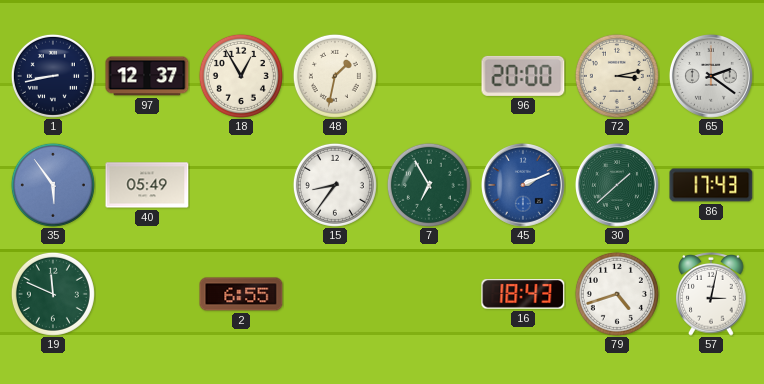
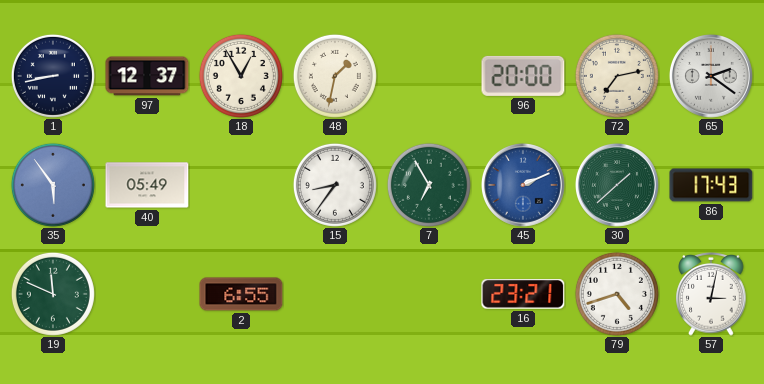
72: 3:13 -> 7:13 (617, 76)
16: 18:43 -> 23:21 (523, 294)
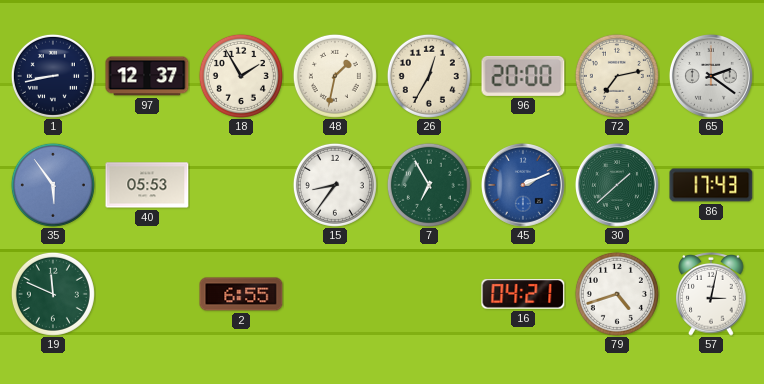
18: 12:55 -> 1:55 (241, 76)
26: none -> 12:35 (429, 76)
40: 05:49 -> 05:53 (147, 185)
16: 23:21 -> 04:21 (523, 294)
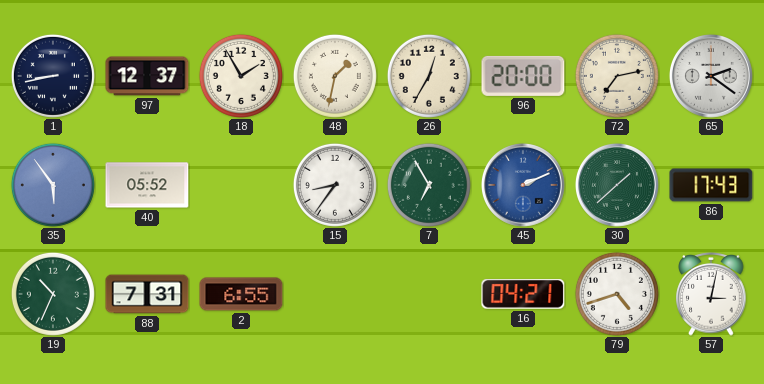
40: 05:53 -> 05:52 (147, 185)
19: 11:49 -> 10:34 (53, 294)
88: none -> 7:31 (147, 294)
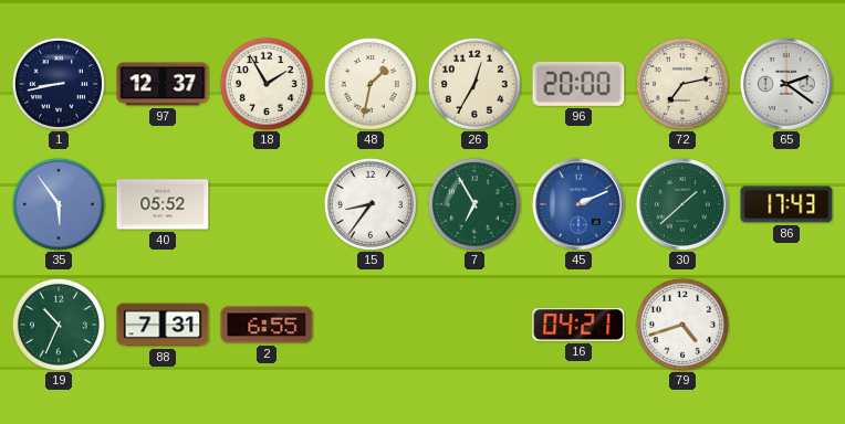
57: 3:02 -> none (711, 294)
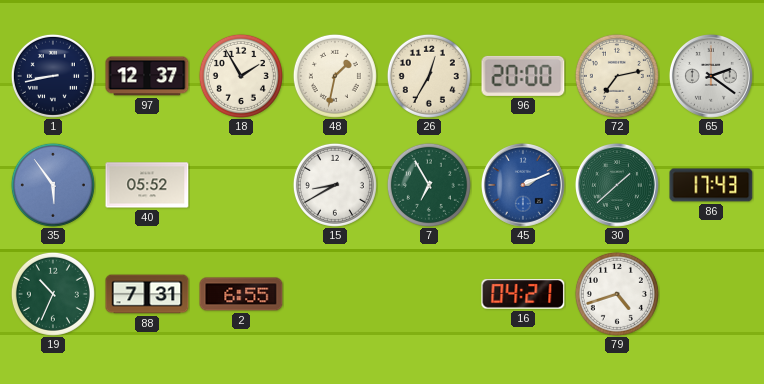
15: 8:36 -> 8:40 (335, 185)
